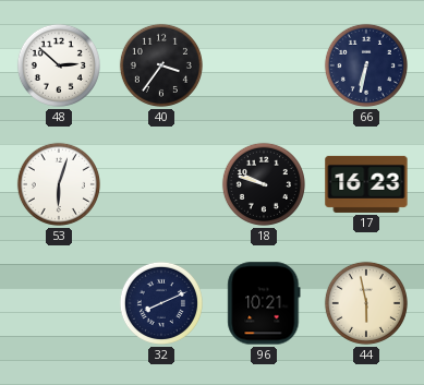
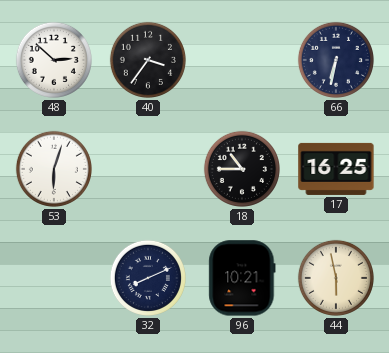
18: 9:48 -> 10:45 (242, 169)
17: 16:23 -> 16:25 (336, 169)
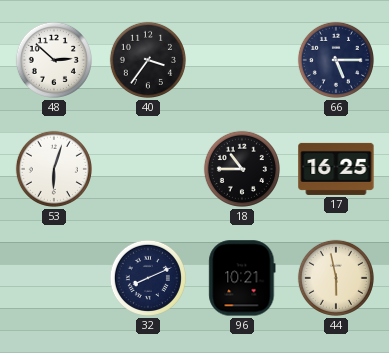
66: 6:32 -> 5:15 (336, 60)
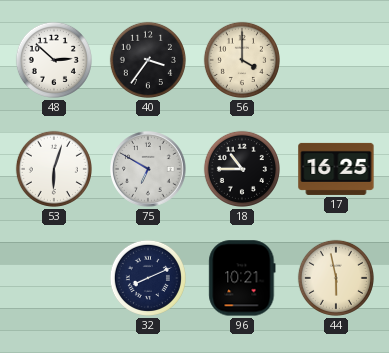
56: none -> 4:00 (242, 60)
66: 5:15 -> none (336, 60)
75: none -> 6:50 (148, 169)
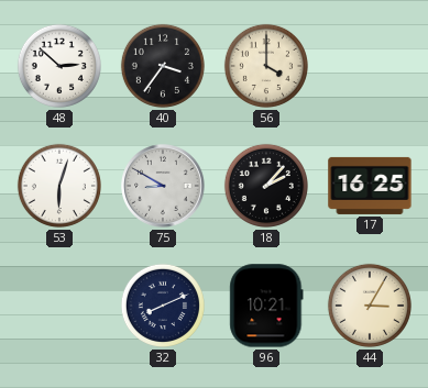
75: 6:50 -> 8:50 (163, 186)
18: 10:45 -> 2:07 (266, 186)
44: 5:58 -> 3:05 (370, 306)
